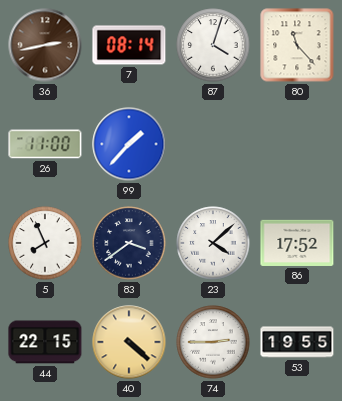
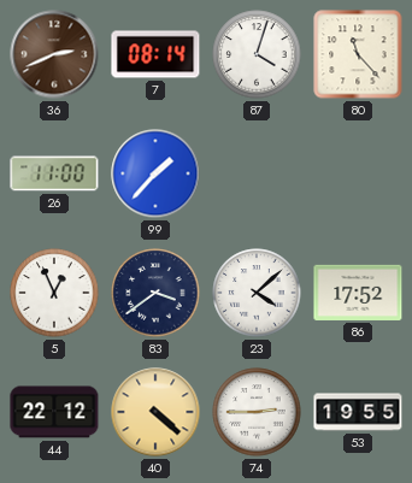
36: 2:43 -> 2:41 (54, 54)
5: 7:56 -> 12:56 (54, 293)
44: 22:15 -> 22:12 (54, 412)
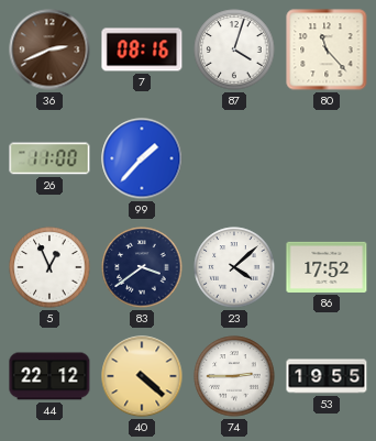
7: 08:14 -> 08:16 (142, 49)
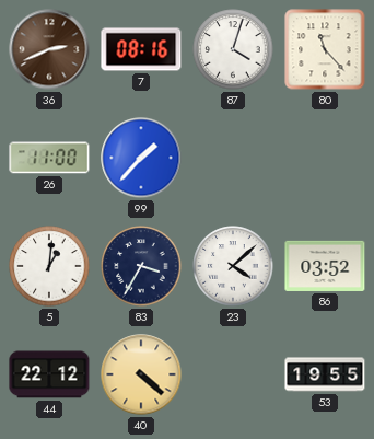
5: 12:56 -> 1:01 (49, 266)
83: 3:39 -> 3:35 (141, 266)
86: 17:52 -> 03:52 (325, 266)
74: 2:45 -> none (234, 376)
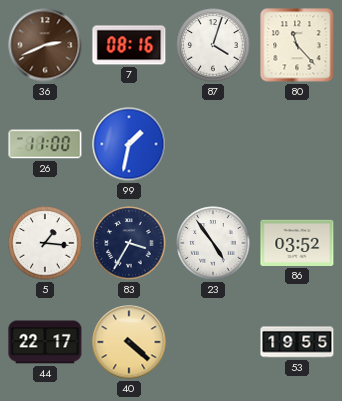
99: 1:37 -> 1:32 (129, 144)
5: 1:01 -> 1:16 (45, 243)
23: 4:08 -> 4:54 (213, 243)
44: 22:12 -> 22:17 (45, 342)
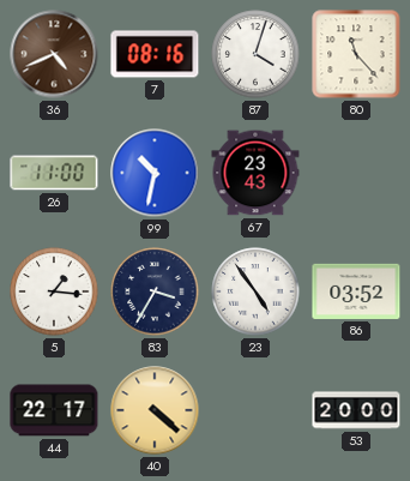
36: 2:41 -> 4:41 (54, 54)
99: 1:32 -> 10:32 (155, 173)
67: none -> 23:43 (255, 173)
53: 19:55 -> 20:00 (356, 410)
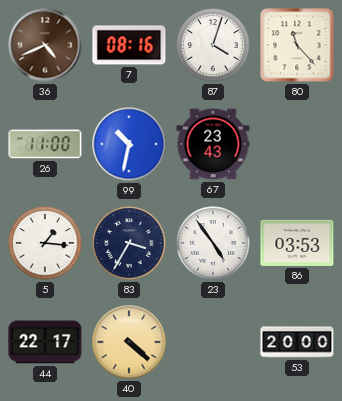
86: 03:52 -> 03:53 (297, 243)
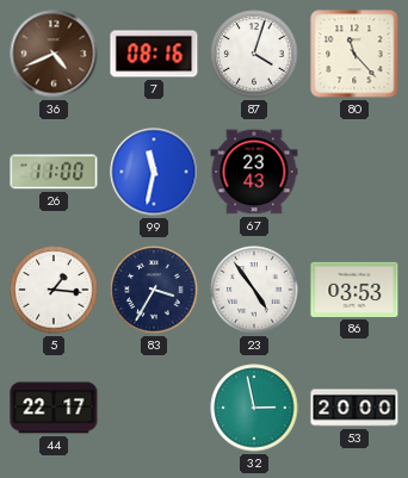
99: 10:32 -> 11:32 (154, 172)
40: 4:22 -> none (129, 342)
32: none -> 2:58 (254, 408)
